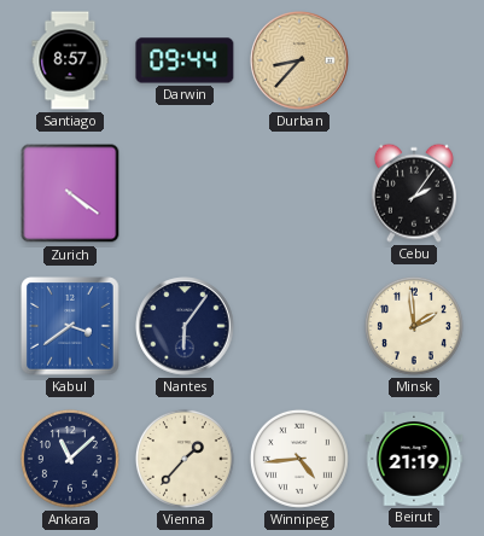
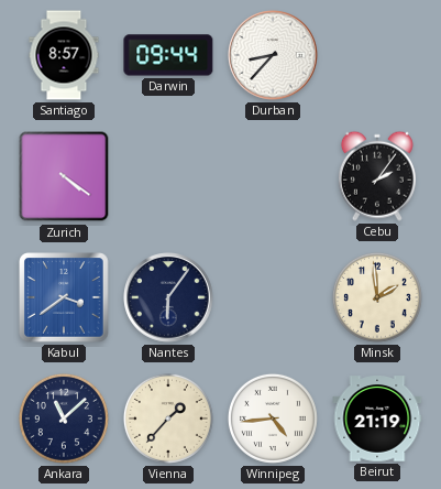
Durban dial: champagne -> white (273, 55)
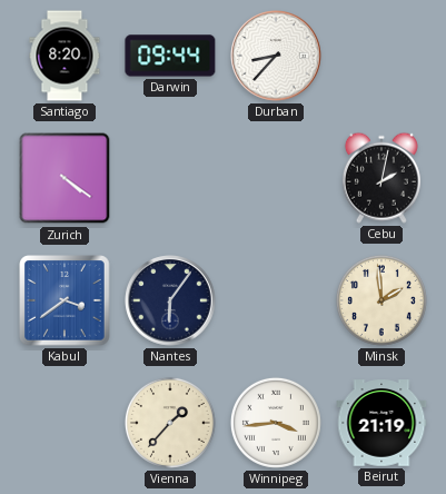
Santiago: 8:57 -> 8:20 (65, 56)
Cebu: 2:06 -> 2:02 (381, 178)
Ankara: 11:08 -> none (64, 419)
Winnipeg: 4:44 -> 3:44 (276, 423)
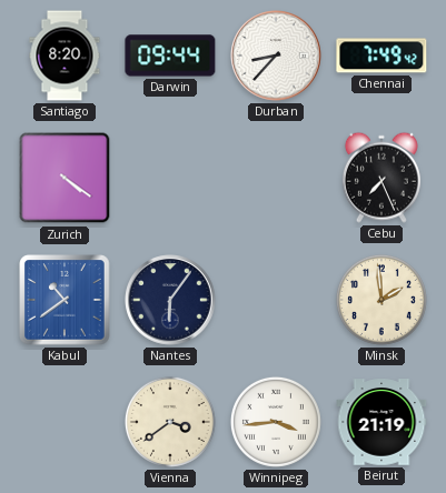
Chennai: none -> 7:49 (381, 56)
Cebu: 2:02 -> 7:26 (381, 178)
Kabul: 3:39 -> 10:39 (65, 300)
Vienna: 1:37 -> 3:39 (170, 422)
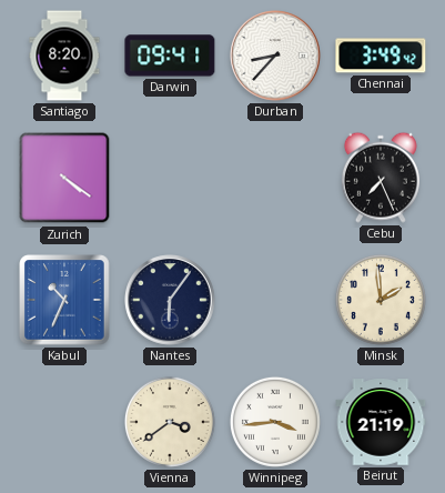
Darwin: 09:44 -> 09:41 (170, 56)
Chennai: 7:49 -> 3:49 (381, 56)
Kabul: 10:39 -> 10:34 (64, 300)
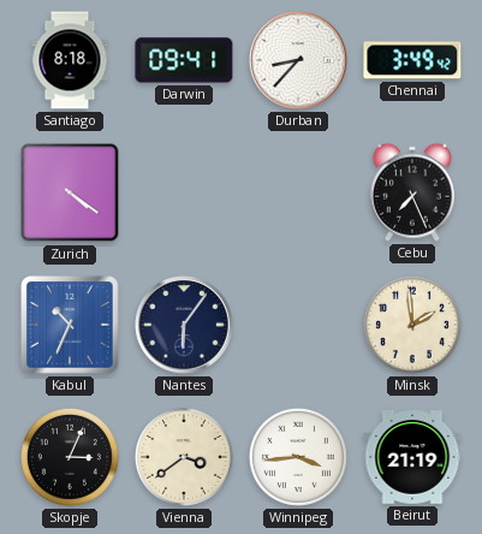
Santiago: 8:20 -> 8:18 (70, 60)
Skopje: none -> 3:04 (70, 457)
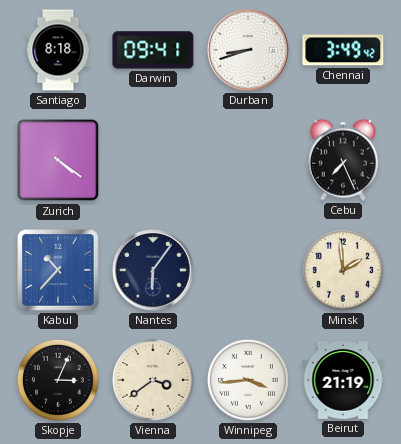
Durban: 8:37 -> 8:42 (248, 50)
Kabul: 10:34 -> 10:37 (58, 270)
